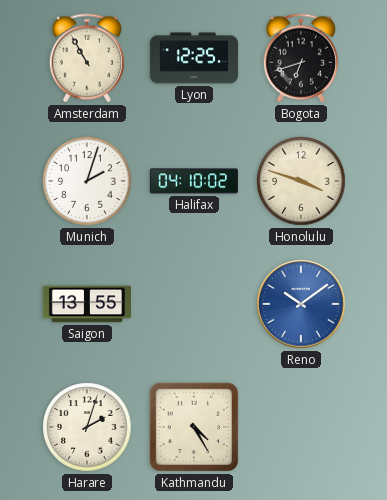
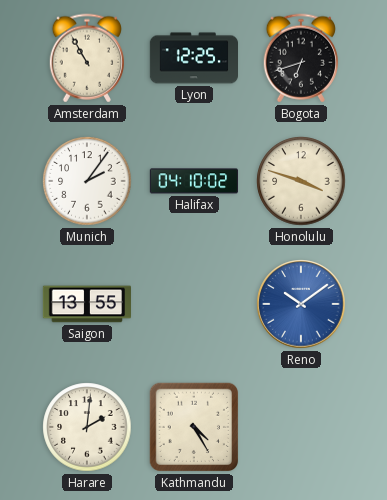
Munich: 2:03 -> 2:06 (87, 181)
Harare: 2:03 -> 2:01 (87, 427)
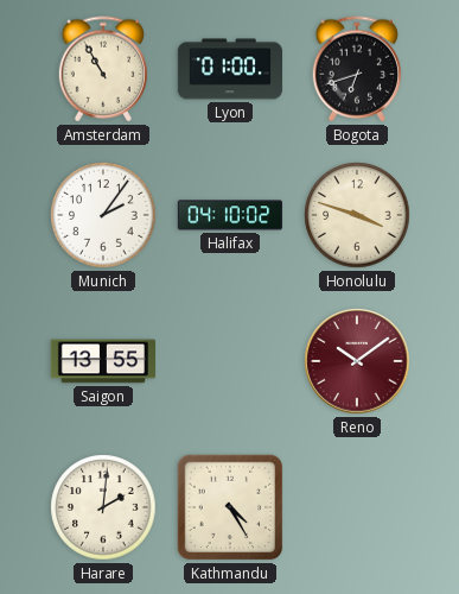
Lyon: 12:25 -> 01:00 (229, 69)
Reno dial: blue -> burgundy (357, 361)
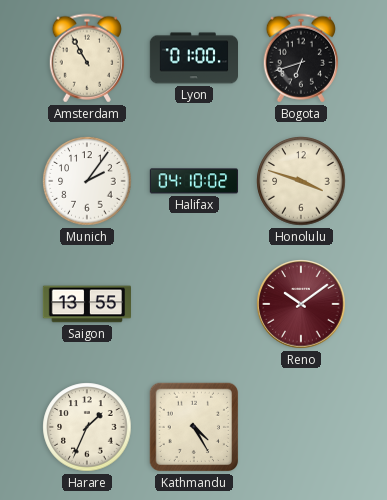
Harare: 2:01 -> 1:34 (87, 427)
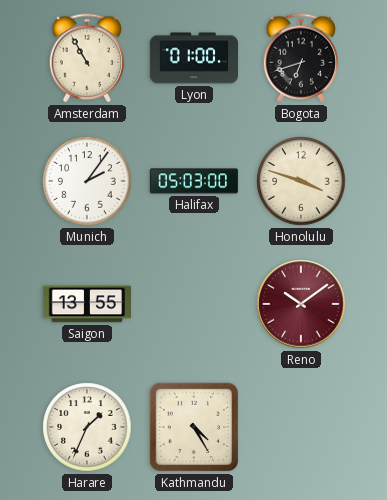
Halifax: 04:10 -> 05:03 (193, 181)
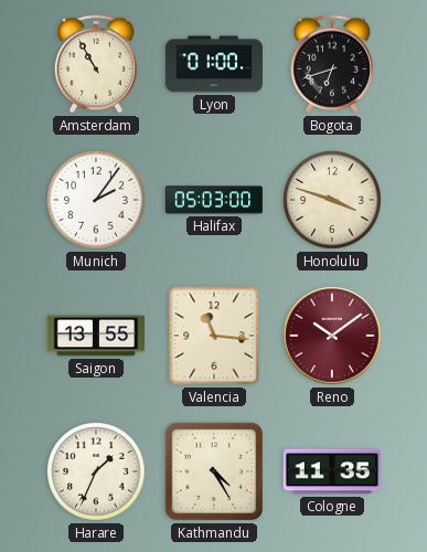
Valencia: none -> 11:16 (214, 336)
Cologne: none -> 11:35 (332, 471)
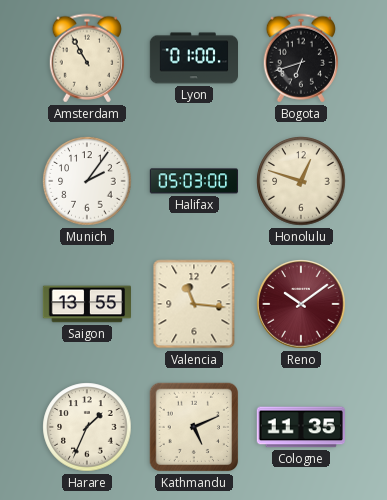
Honolulu: 3:48 -> 12:48 (301, 181)
Kathmandu: 4:25 -> 5:11 (194, 427)
